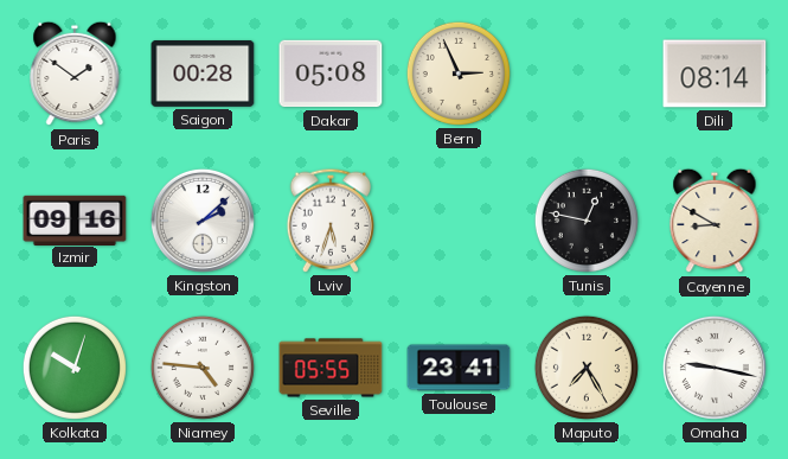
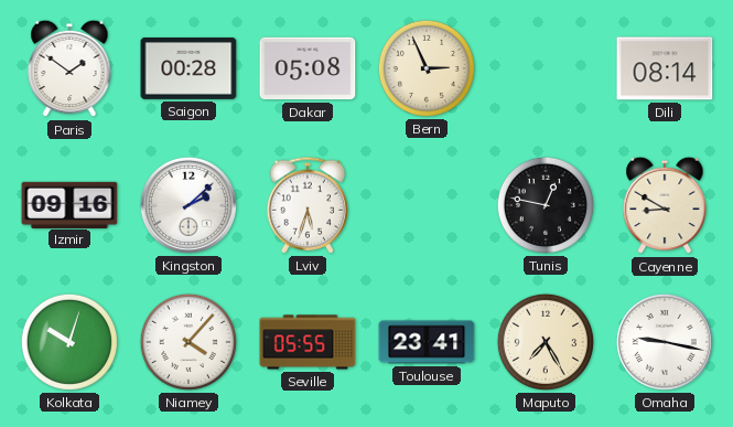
Niamey: 4:46 -> 4:07 (188, 342)
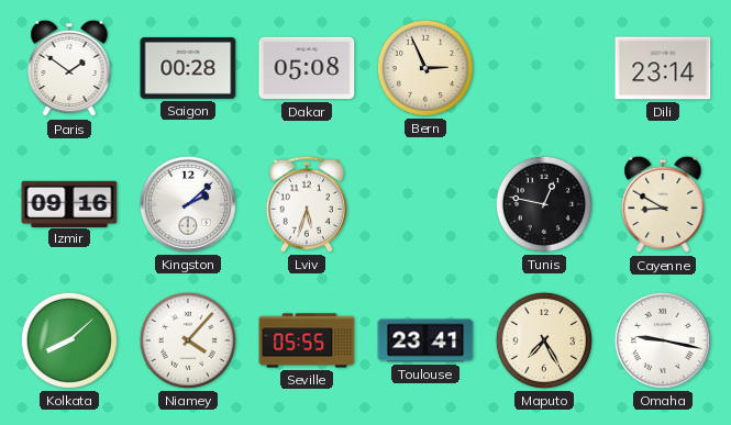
Dili: 08:14 -> 23:14 (663, 68)
Kolkata: 10:03 -> 8:08 (69, 340)
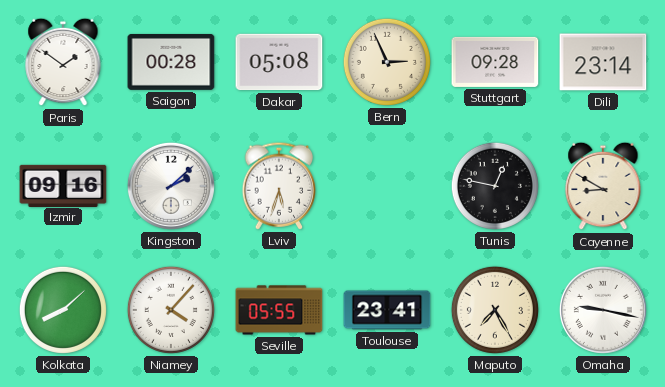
Stuttgart: none -> 09:28 (495, 62)
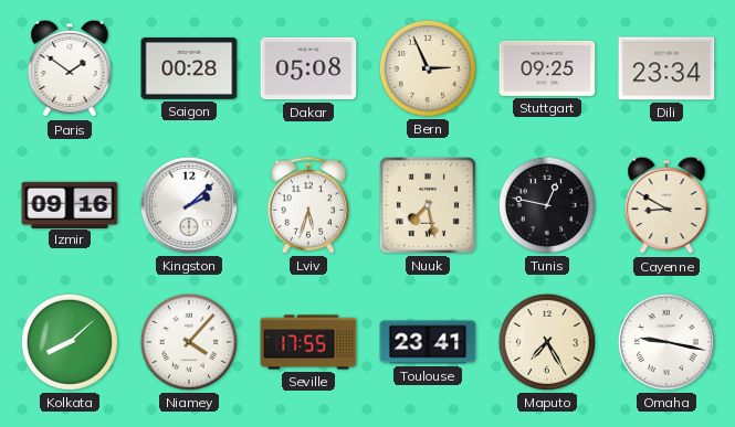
Stuttgart: 09:28 -> 09:25 (547, 68)
Dili: 23:14 -> 23:34 (666, 68)
Nuuk: none -> 7:28 (428, 205)
Seville: 05:55 -> 17:55 (308, 342)
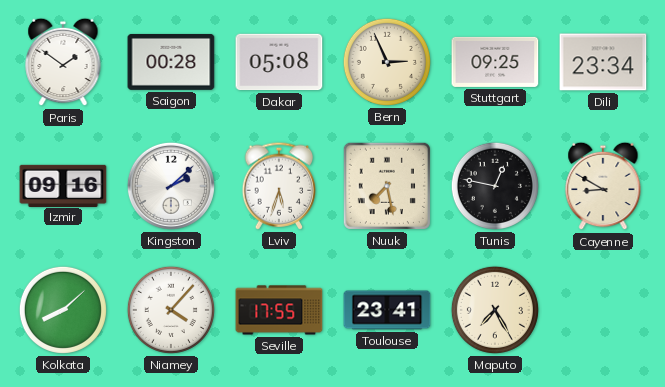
Omaha: 9:17 -> none (666, 342)
